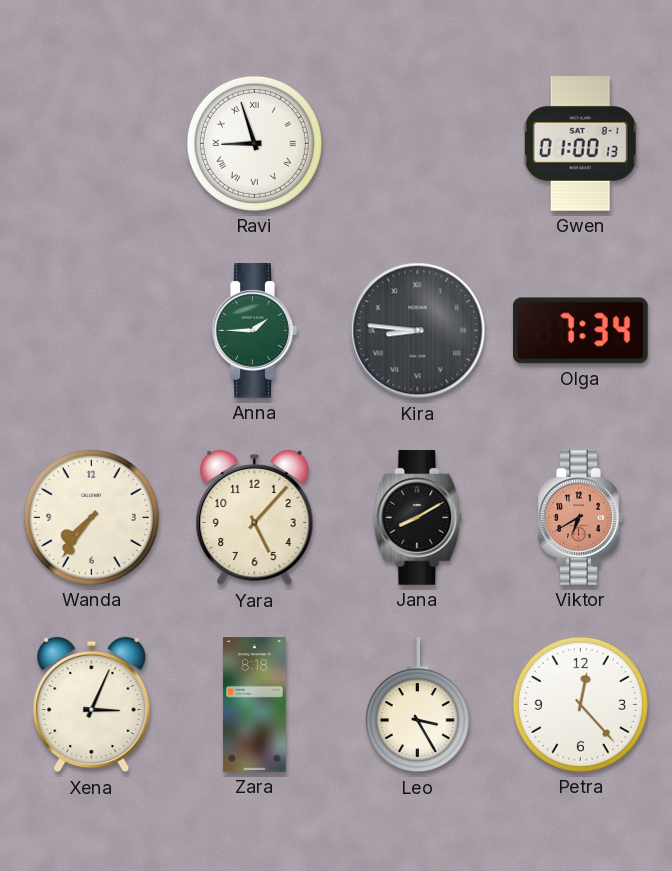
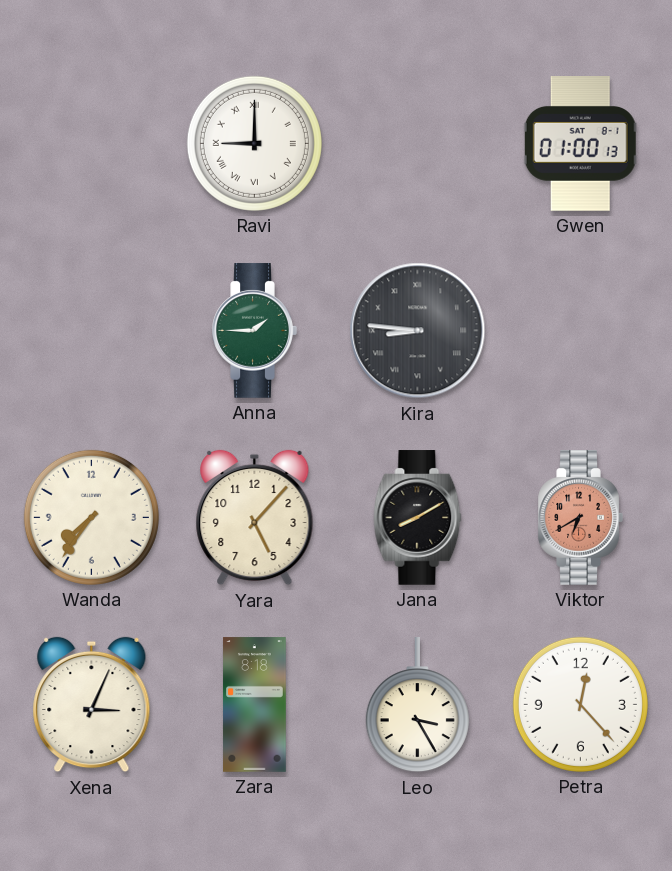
Ravi: 8:57 -> 9:00 (254, 143)
Olga: 7:34 -> none (581, 331)
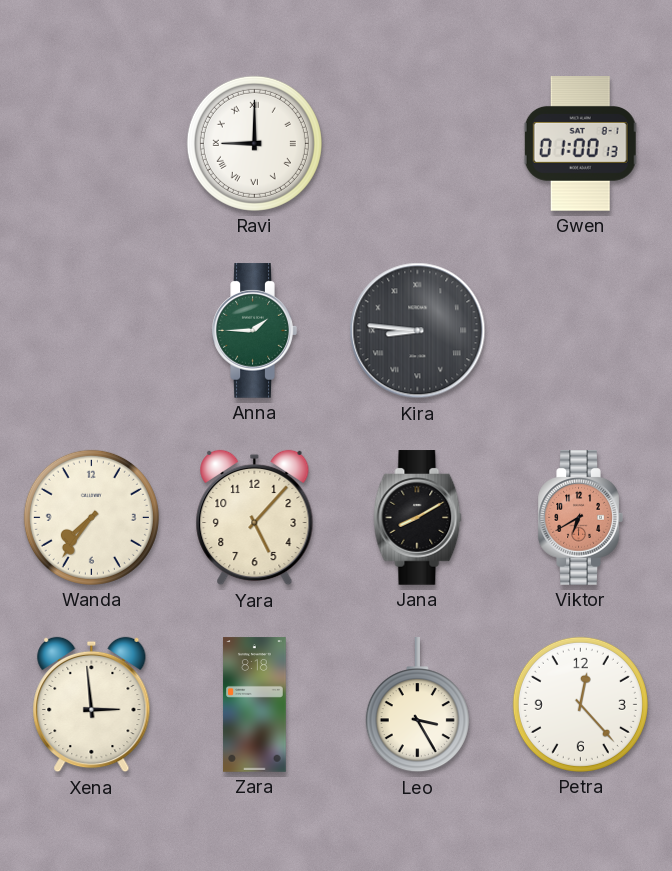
Xena: 3:04 -> 2:59 (92, 705)
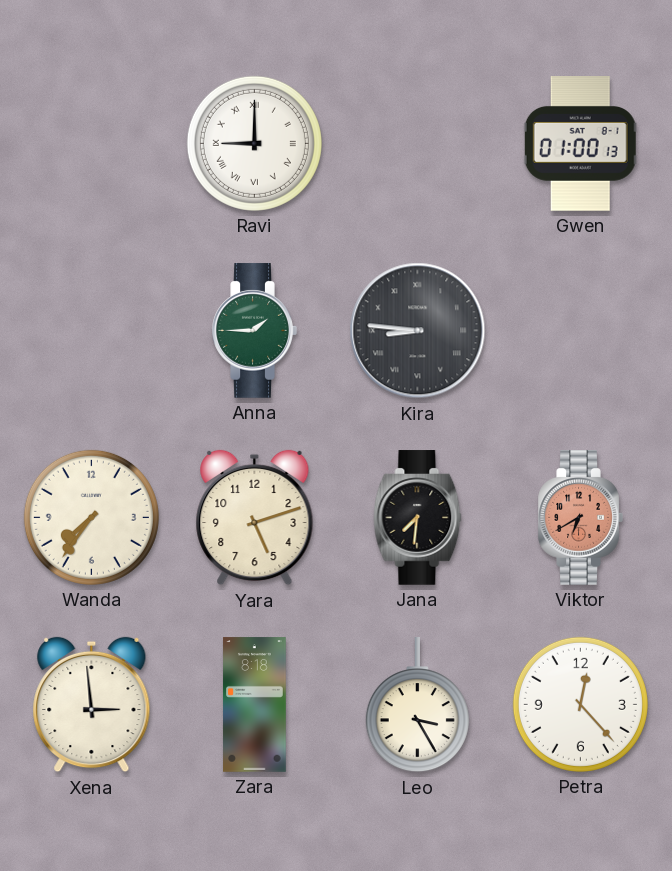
Yara: 5:07 -> 5:12 (255, 518)
Jana: 8:10 -> 7:31 (418, 518)
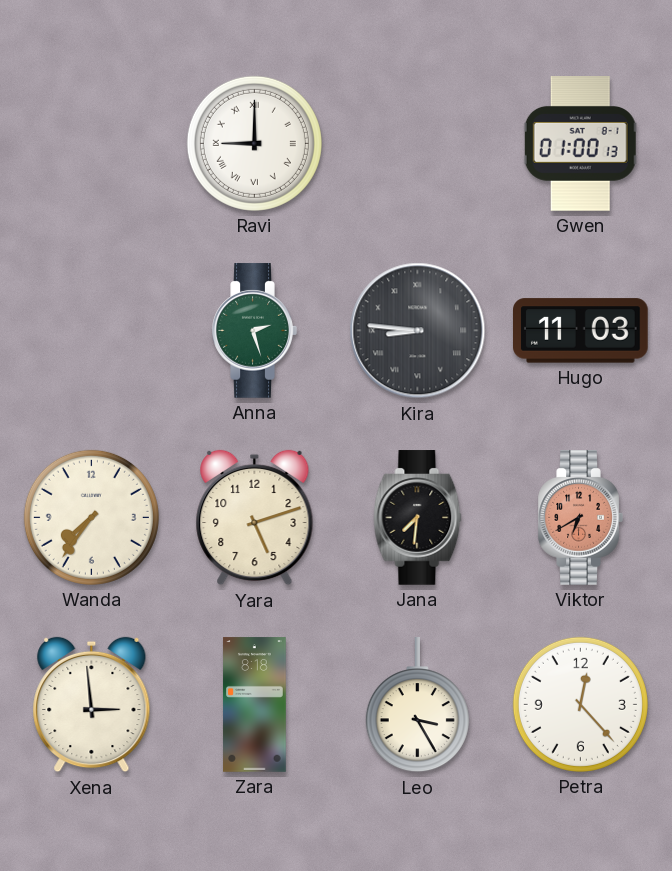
Anna: 1:45 -> 2:27 (254, 331)
Hugo: none -> 11:03 (581, 331)
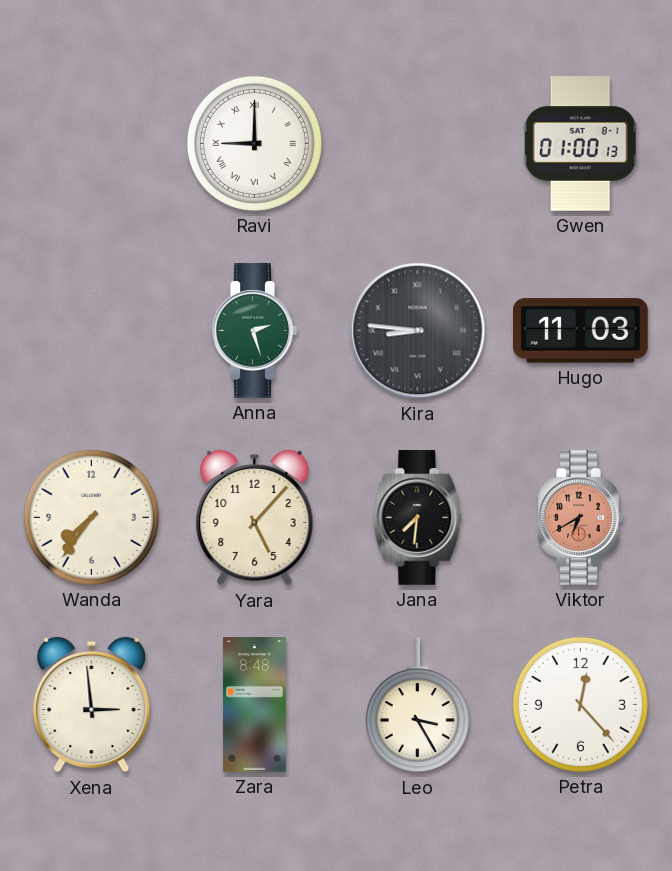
Yara: 5:12 -> 5:07 (255, 518)
Zara: 8:18 -> 8:48 (255, 705)
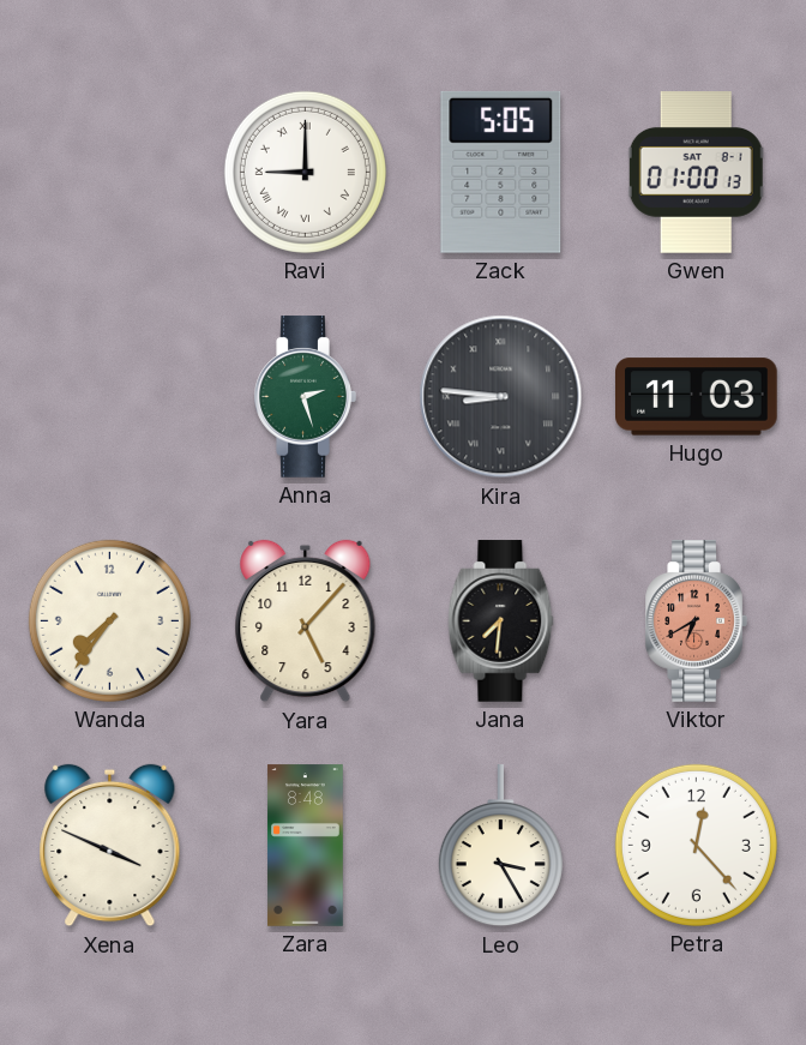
Zack: none -> 5:05 (501, 172)
Xena: 2:59 -> 3:49 (110, 846)
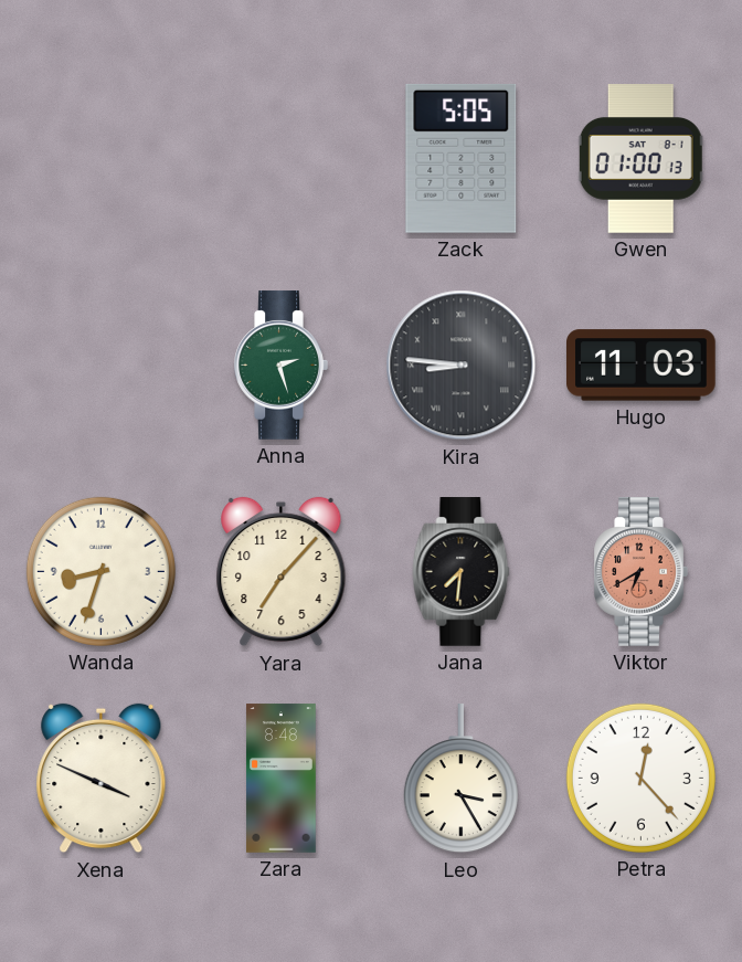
Ravi: 9:00 -> none (305, 172)
Wanda: 7:36 -> 8:33 (100, 571)
Yara: 5:07 -> 7:07 (282, 572)
